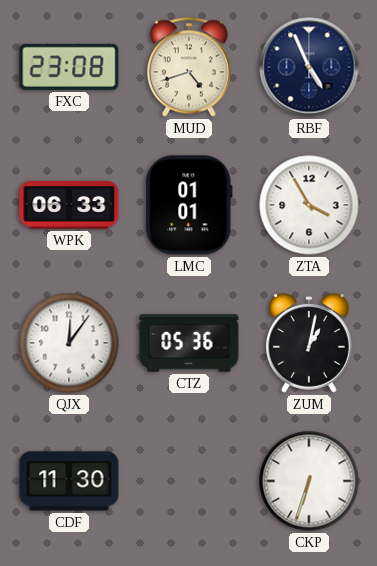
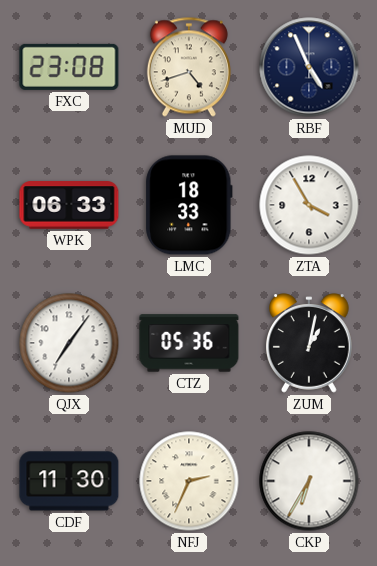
LMC: 01:01 -> 18:33 (189, 205)
QJX: 12:06 -> 7:06 (69, 343)
NFJ: none -> 2:34 (189, 481)
CKP: 6:33 -> 6:35 (309, 481)
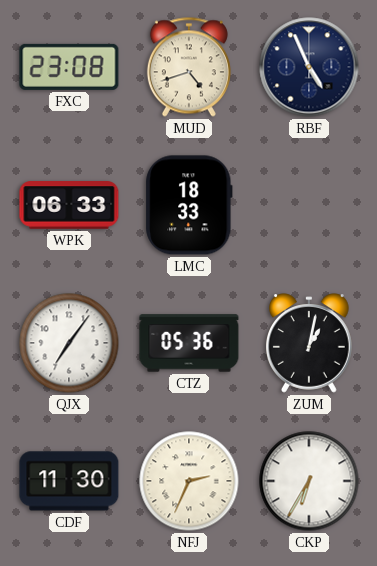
ZTA: 3:55 -> none (309, 205)
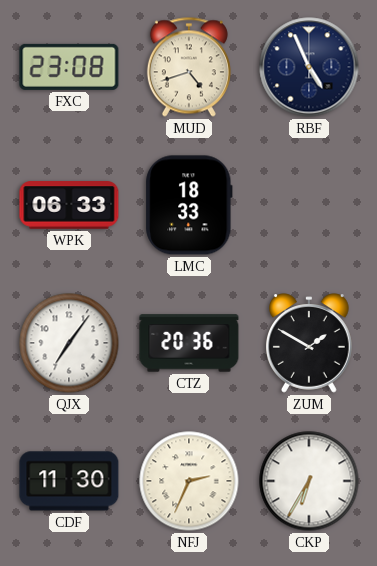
CTZ: 05:36 -> 20:36 (189, 343)
ZUM: 1:02 -> 1:50 (310, 343)
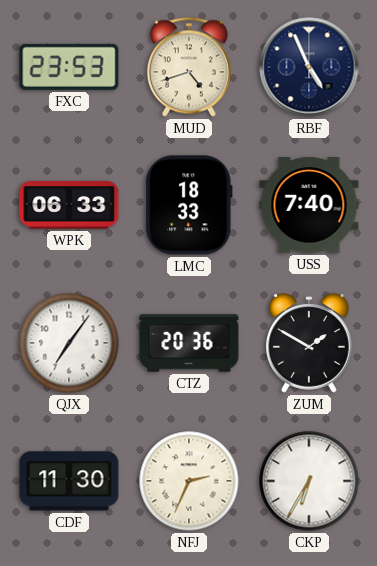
FXC: 23:08 -> 23:53 (69, 67)
USS: none -> 7:40 (309, 205)
